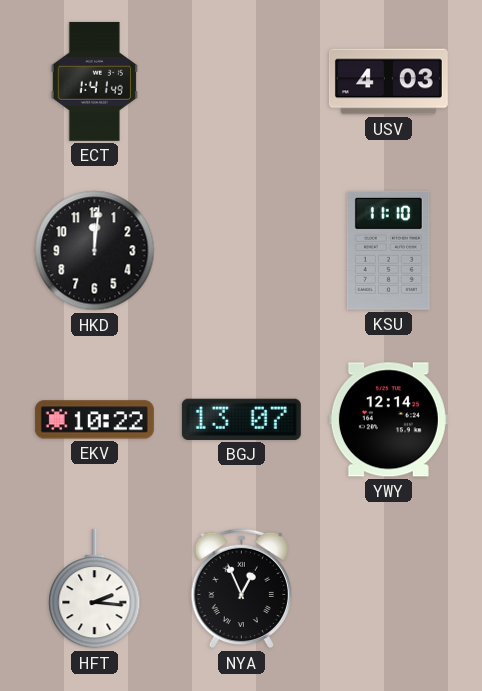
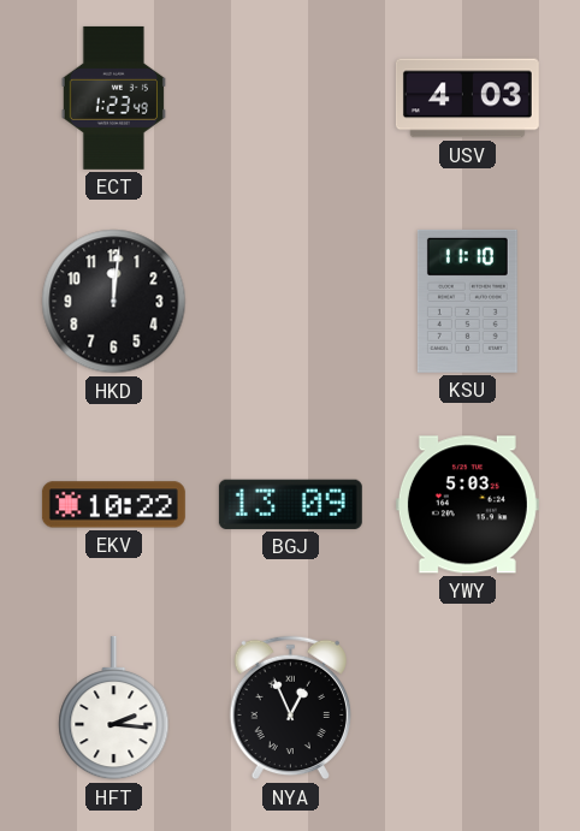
ECT: 1:41 -> 1:23 (113, 97)
BGJ: 13:07 -> 13:09 (290, 504)
YWY: 12:14 -> 5:03 (467, 505)
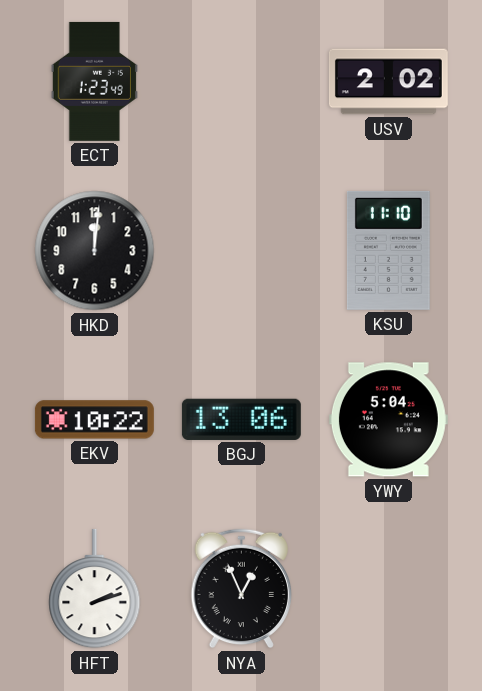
USV: 4:03 -> 2:02 (388, 82)
BGJ: 13:09 -> 13:06 (241, 419)
YWY: 5:03 -> 5:04 (388, 420)
HFT: 2:16 -> 2:12 (95, 589)
